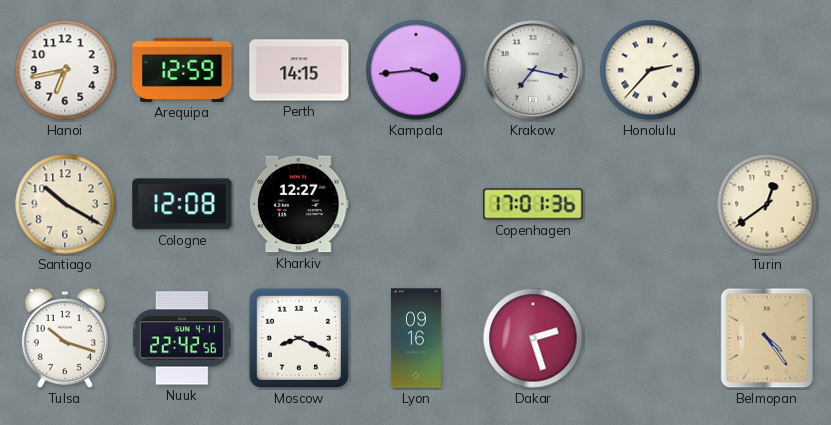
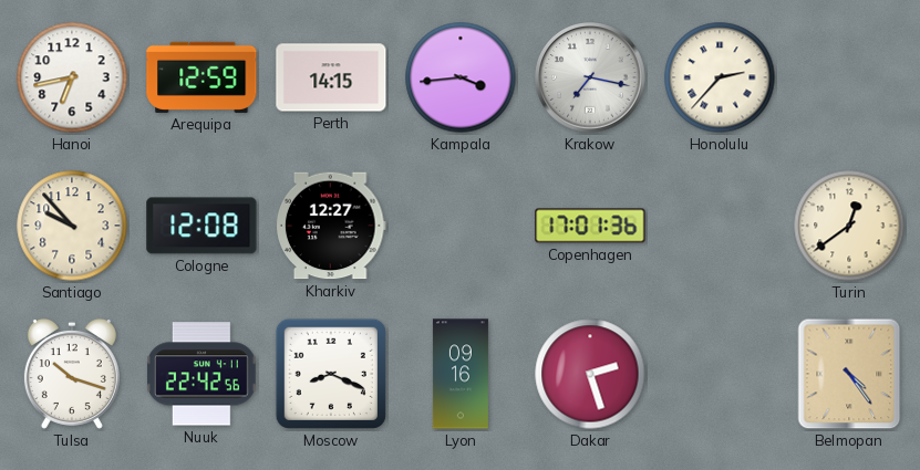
Santiago: 10:20 -> 9:53 (72, 226)
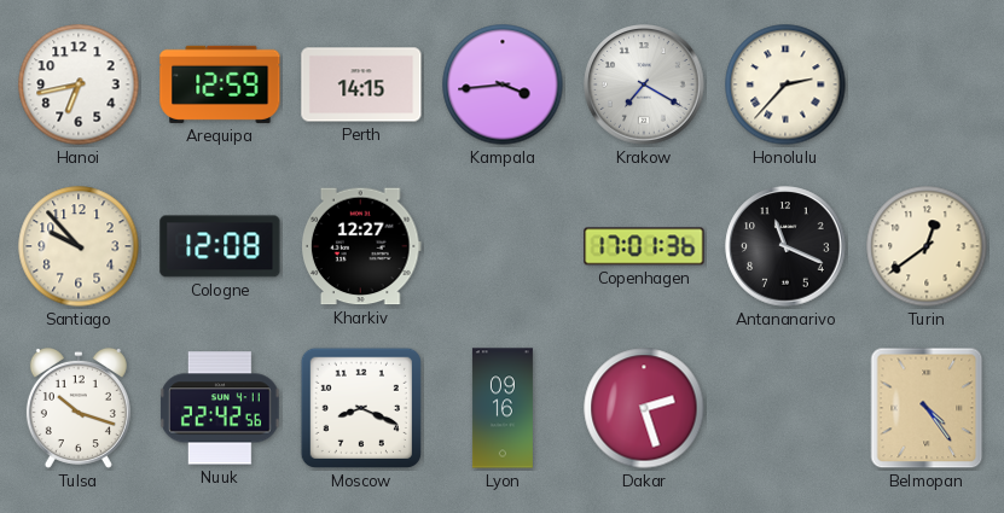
Krakow: 7:17 -> 7:20 (644, 84)
Antananarivo: none -> 11:19 (785, 246)
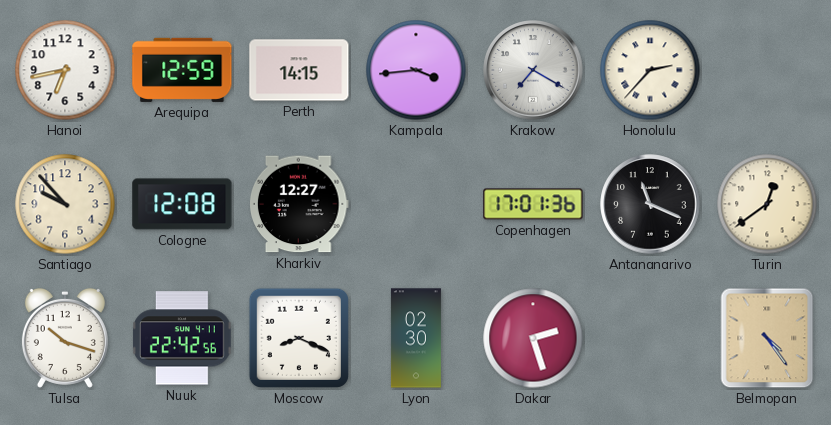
Lyon: 09:16 -> 02:30 (416, 338)
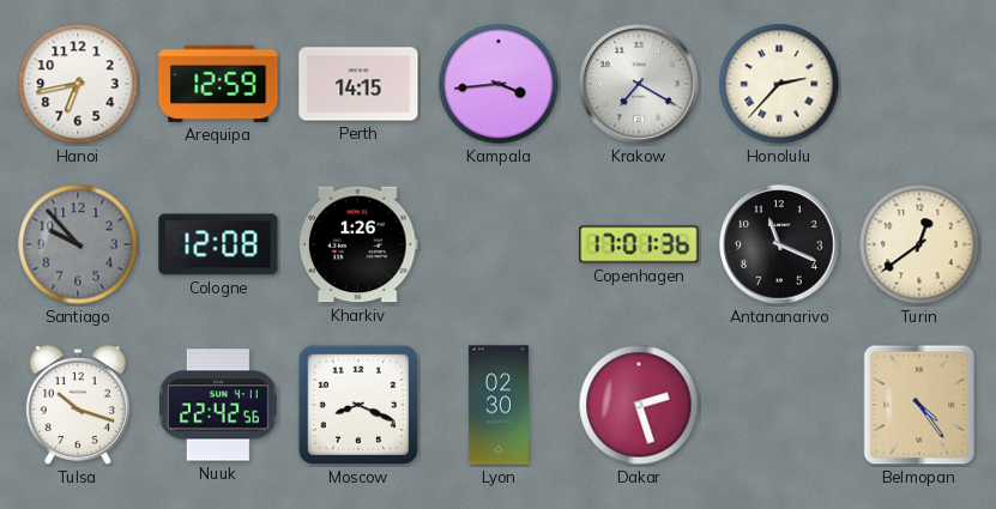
Santiago dial: cream -> grey (78, 244)
Kharkiv: 12:27 -> 1:26 (360, 244)
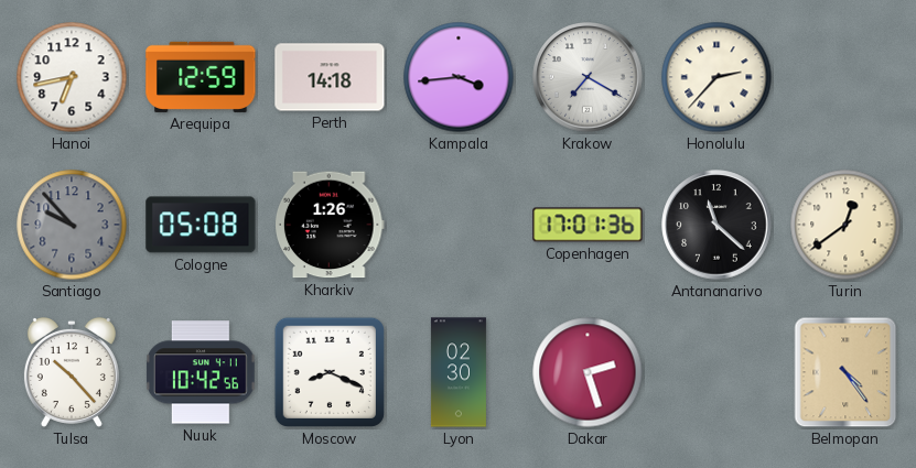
Perth: 14:15 -> 14:18 (330, 77)
Cologne: 12:08 -> 05:08 (201, 225)
Antananarivo: 11:19 -> 11:22 (716, 225)
Tulsa: 10:18 -> 10:23 (72, 372)
Nuuk: 22:42 -> 10:42 (202, 372)
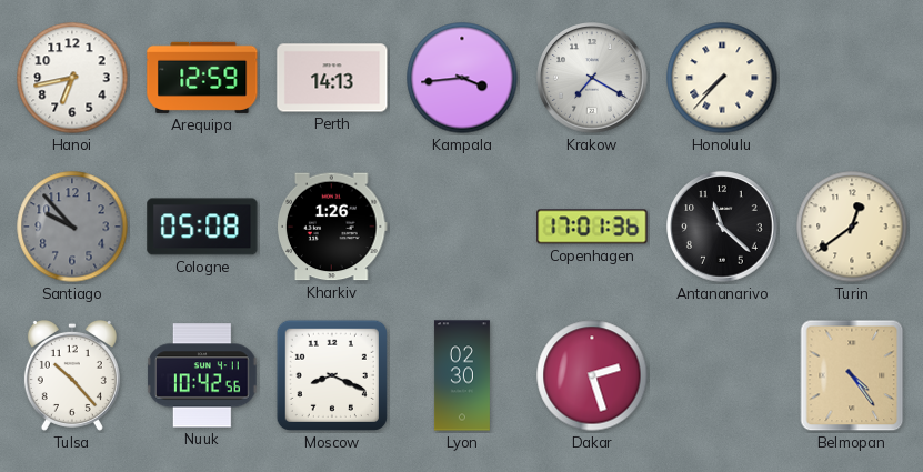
Perth: 14:18 -> 14:13 (332, 78)
Honolulu: 2:37 -> 7:37 (722, 78)
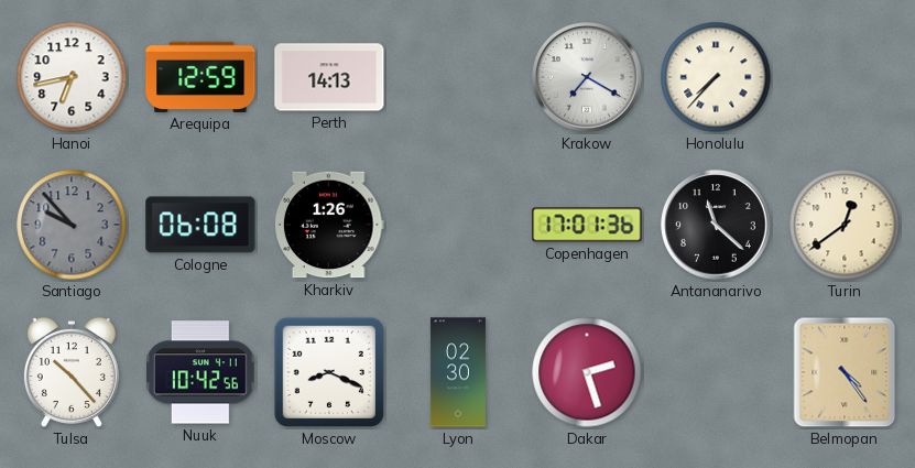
Kampala: 3:44 -> none (462, 78)
Cologne: 05:08 -> 06:08 (200, 225)
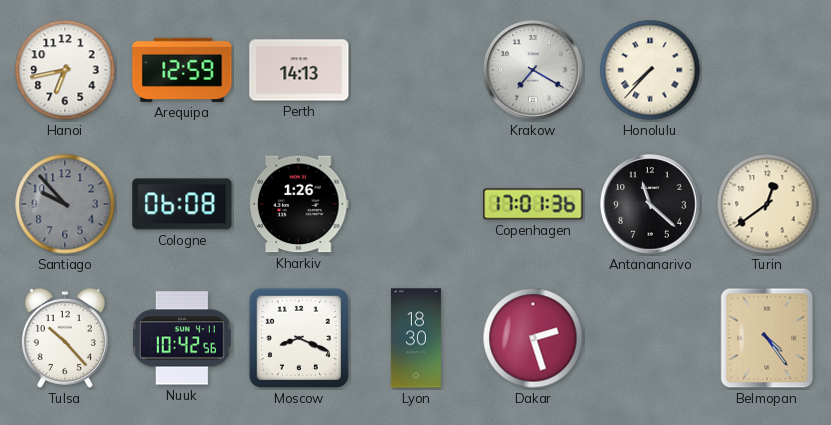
Lyon: 02:30 -> 18:30 (416, 338)
